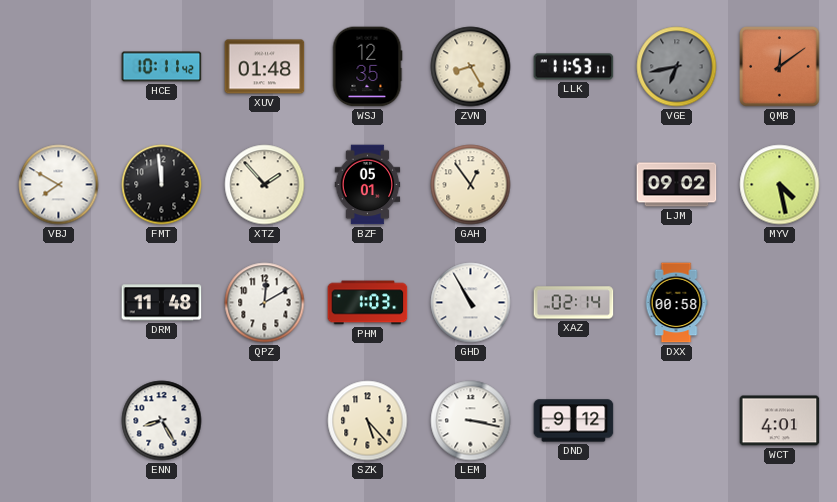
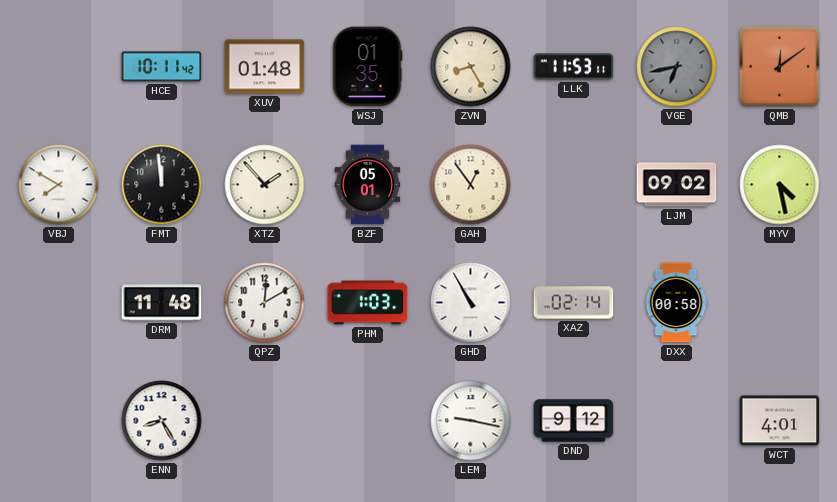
WSJ: 12:35 -> 01:35 (367, 67)
SZK: 5:23 -> none (368, 421)
LEM: 3:17 -> 9:17 (471, 421)
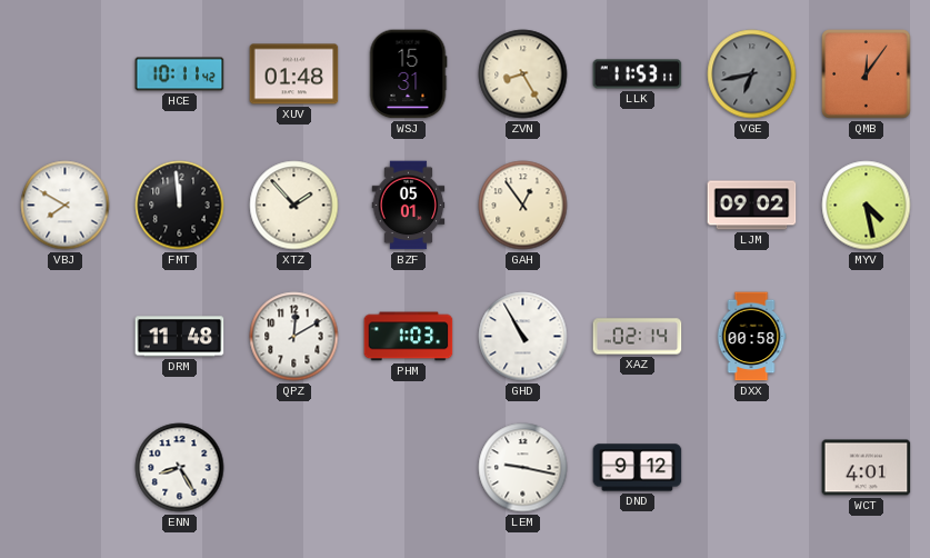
WSJ: 01:35 -> 15:31 (408, 74)
QMB: 12:09 -> 12:06 (867, 74)
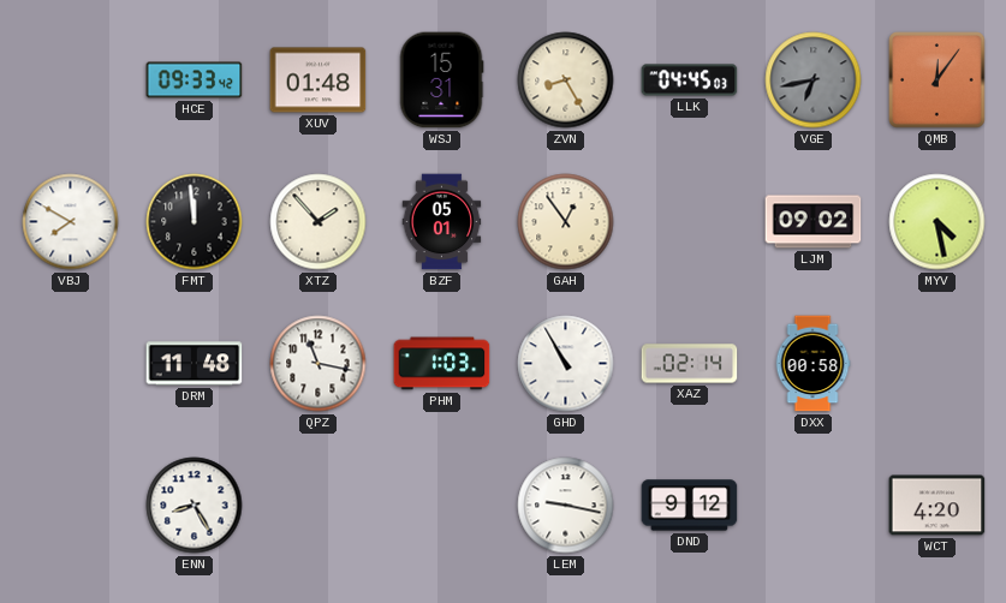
HCE: 10:11 -> 09:33 (195, 80)
LLK: 11:53 -> 04:45 (690, 80)
QPZ: 12:10 -> 11:17 (319, 364)
WCT: 4:01 -> 4:20 (937, 506)
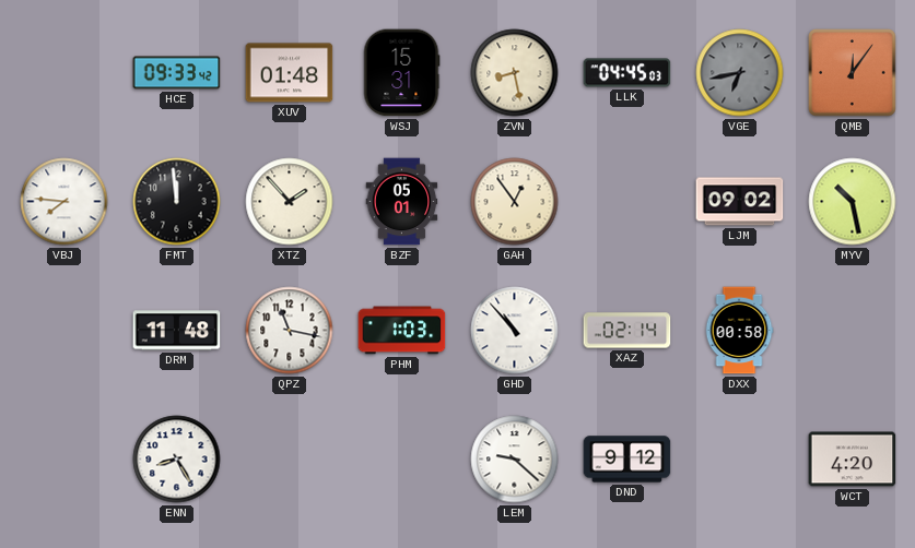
ZVN: 8:25 -> 8:28 (515, 73)
VBJ: 7:50 -> 7:46 (64, 202)
MYV: 4:28 -> 10:28 (853, 202)
GHD: 10:55 -> 10:53 (515, 331)
LEM: 9:17 -> 9:22 (515, 460)
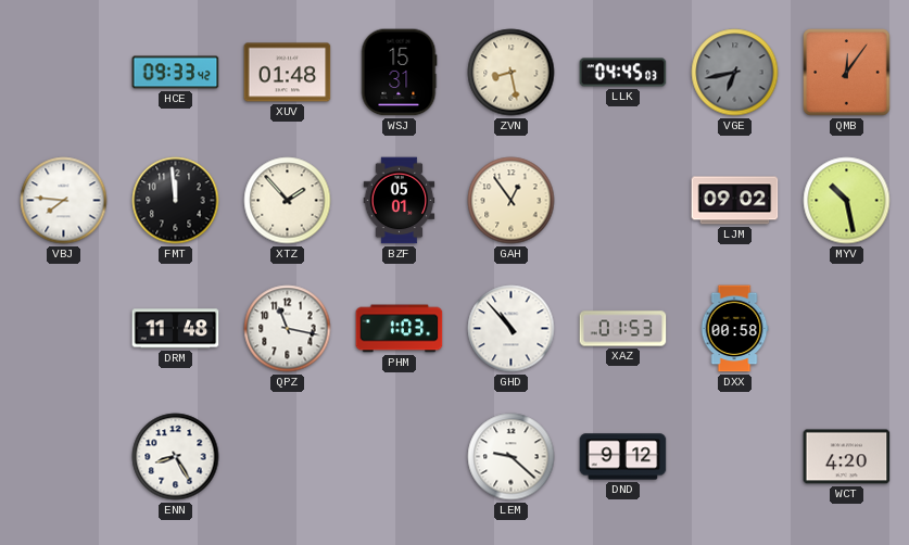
XAZ: 02:14 -> 01:53 (623, 329)
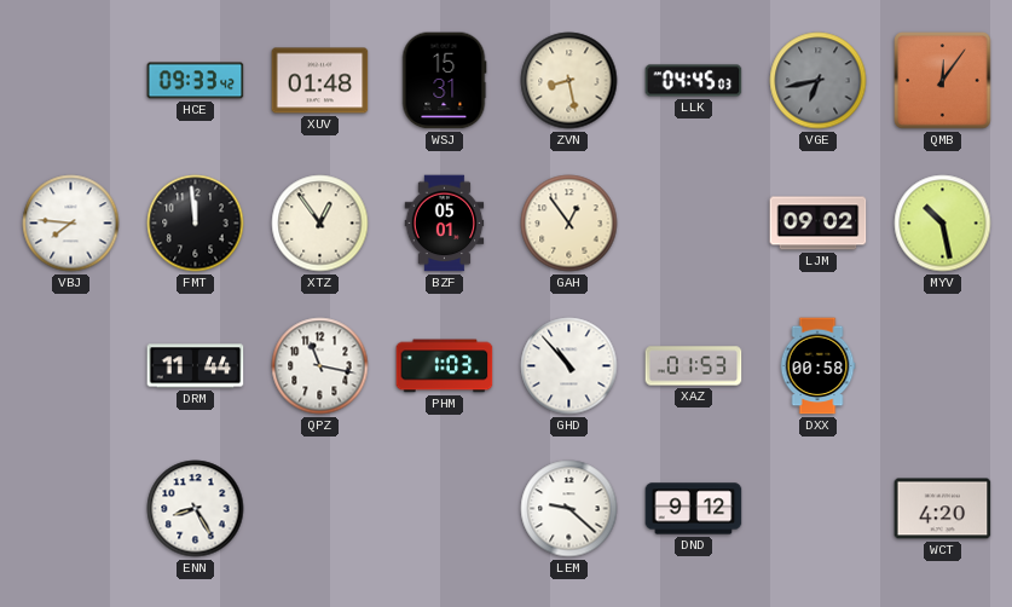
XTZ: 1:53 -> 12:54 (320, 224)
DRM: 11:48 -> 11:44 (196, 366)
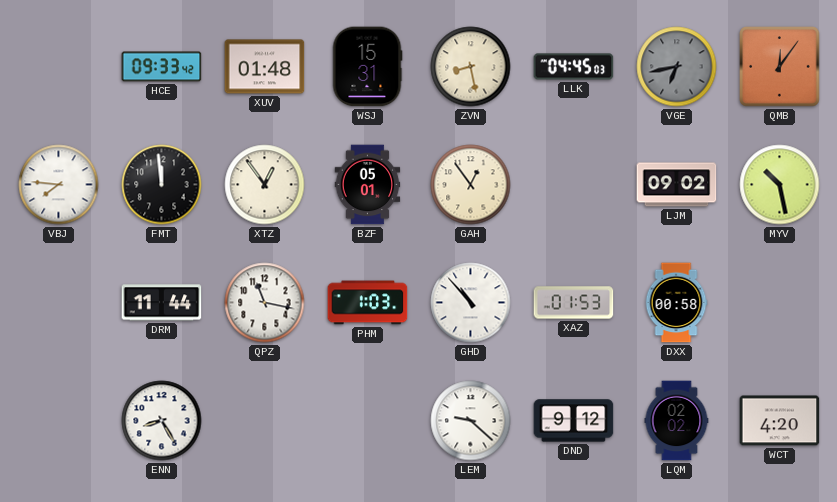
LQM: none -> 02:02 (677, 421)
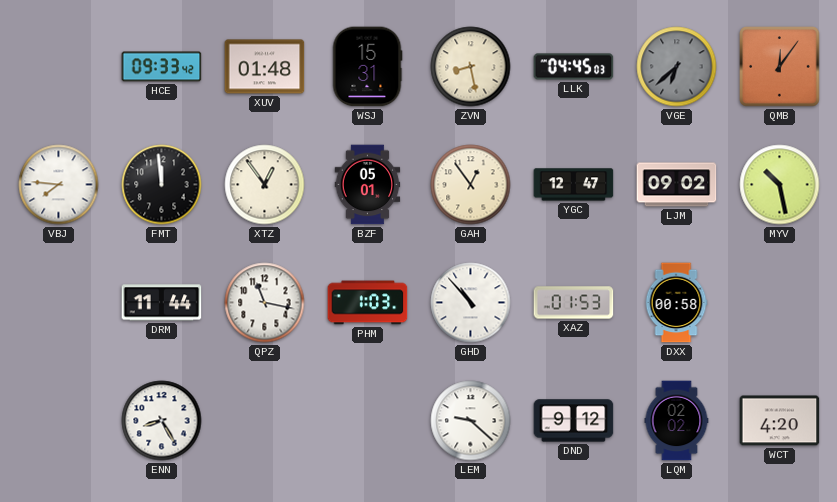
VGE: 6:43 -> 6:38 (677, 67)
YGC: none -> 12:47 (574, 185)
